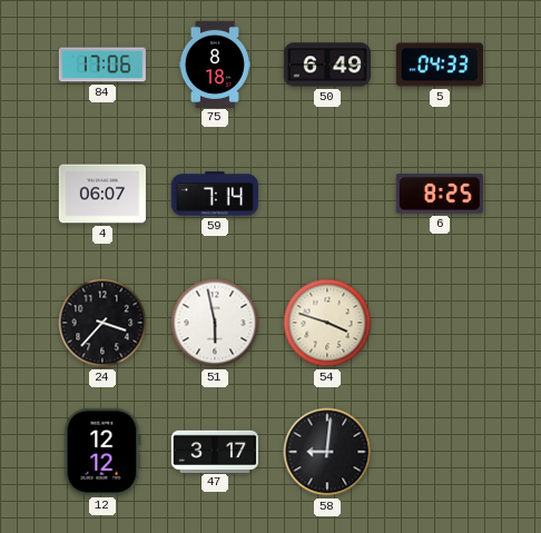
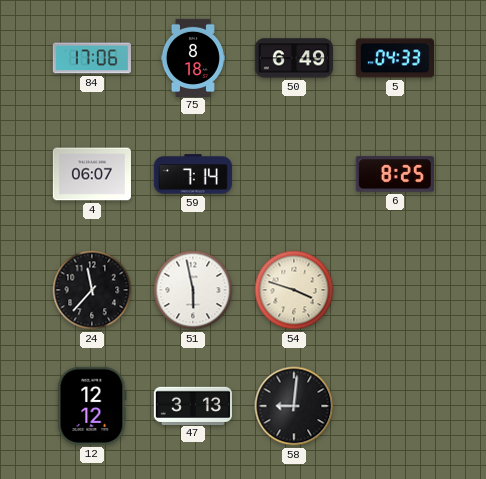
24: 3:37 -> 11:37 (92, 290)
47: 3:17 -> 3:13 (193, 405)
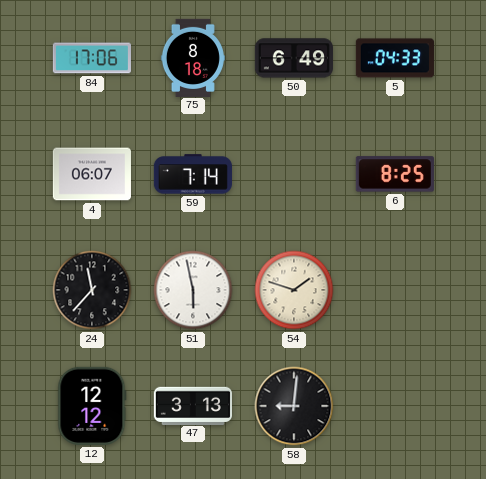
54: 3:48 -> 1:48 (294, 290)
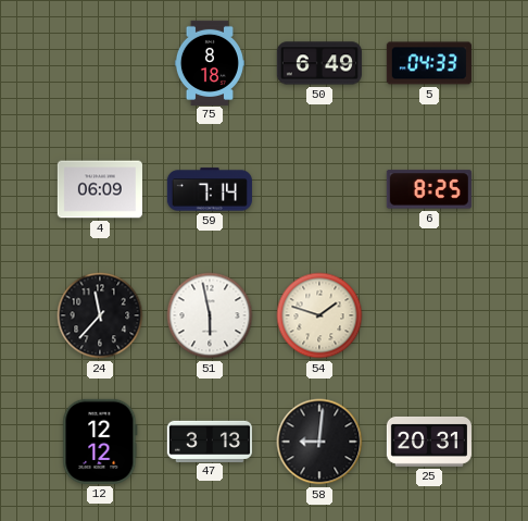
84: 17:06 -> none (92, 58)
4: 06:07 -> 06:09 (100, 189)
25: none -> 20:31 (429, 442)
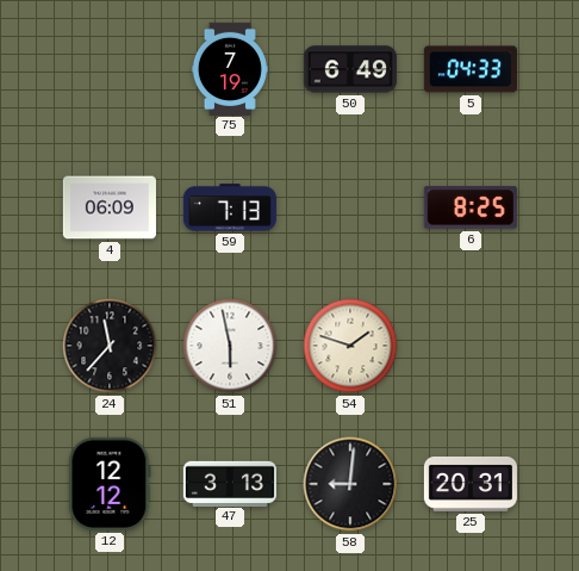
75: 8:18 -> 7:19 (230, 68)
59: 7:14 -> 7:13 (230, 207)
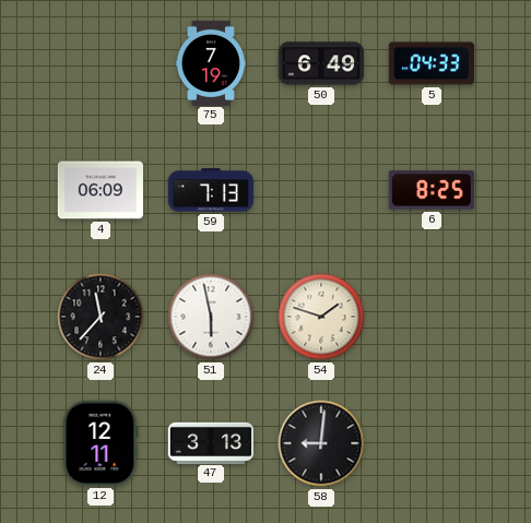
12: 12:12 -> 12:11 (101, 443)
25: 20:31 -> none (471, 484)
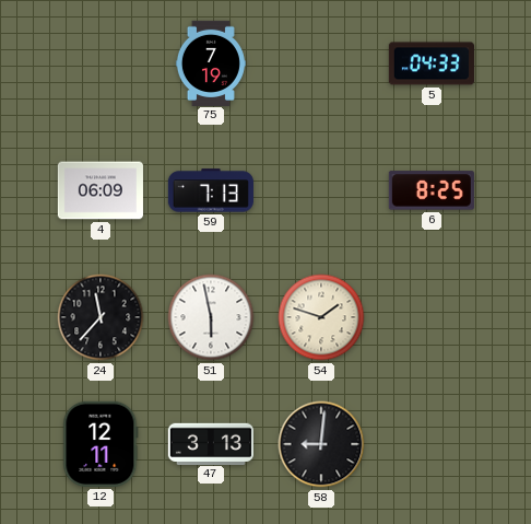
50: 6:49 -> none (321, 63)
